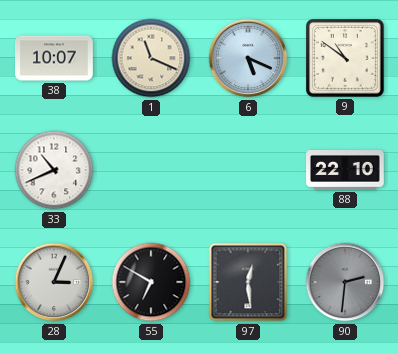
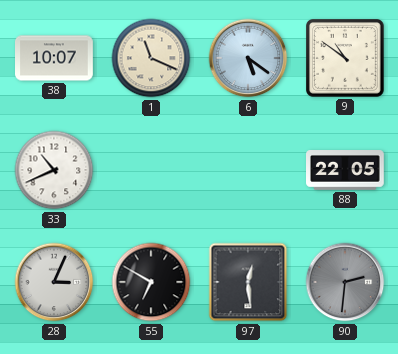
6: 5:19 -> 5:21 (248, 58)
88: 22:10 -> 22:05 (346, 171)
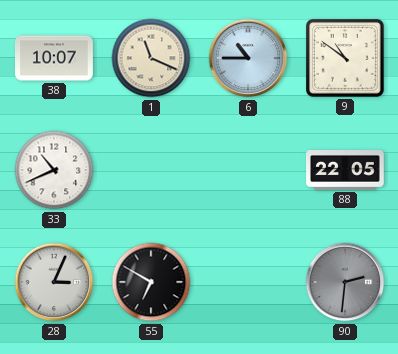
6: 5:21 -> 10:45 (248, 58)
97: 12:29 -> none (248, 282)
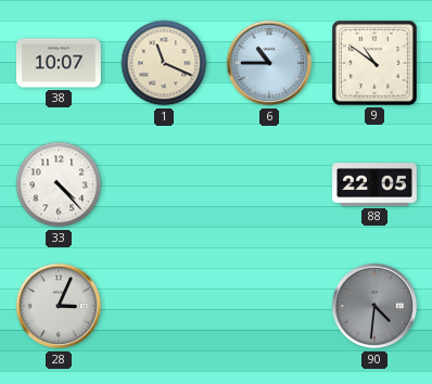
33: 10:41 -> 4:23 (59, 184)
55: 6:50 -> none (151, 282)
90: 2:31 -> 4:31 (374, 306)
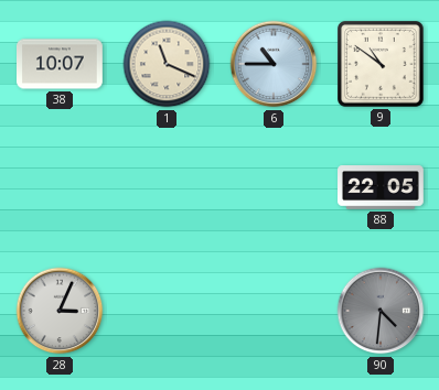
33: 4:23 -> none (59, 184)
